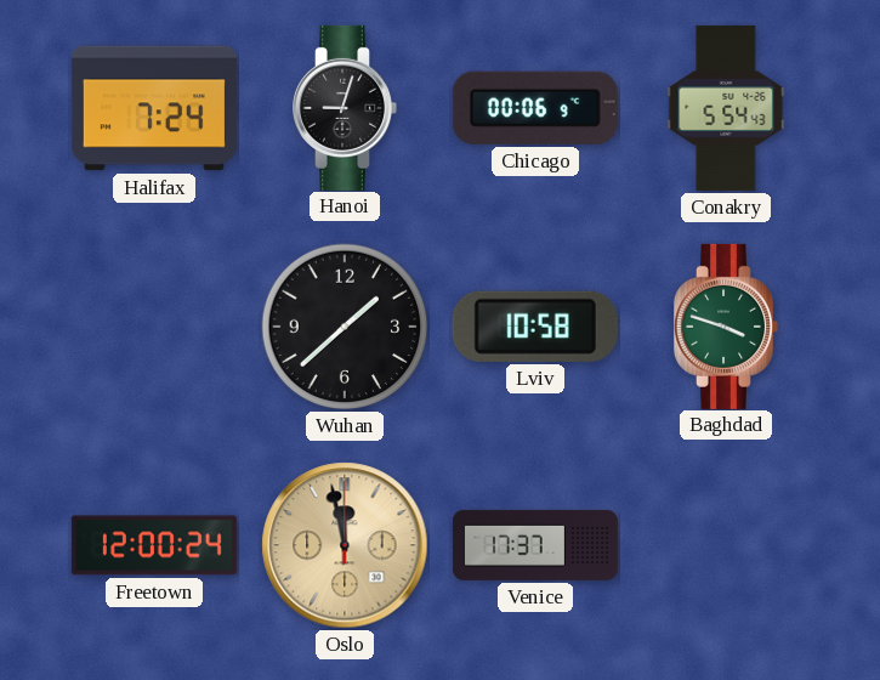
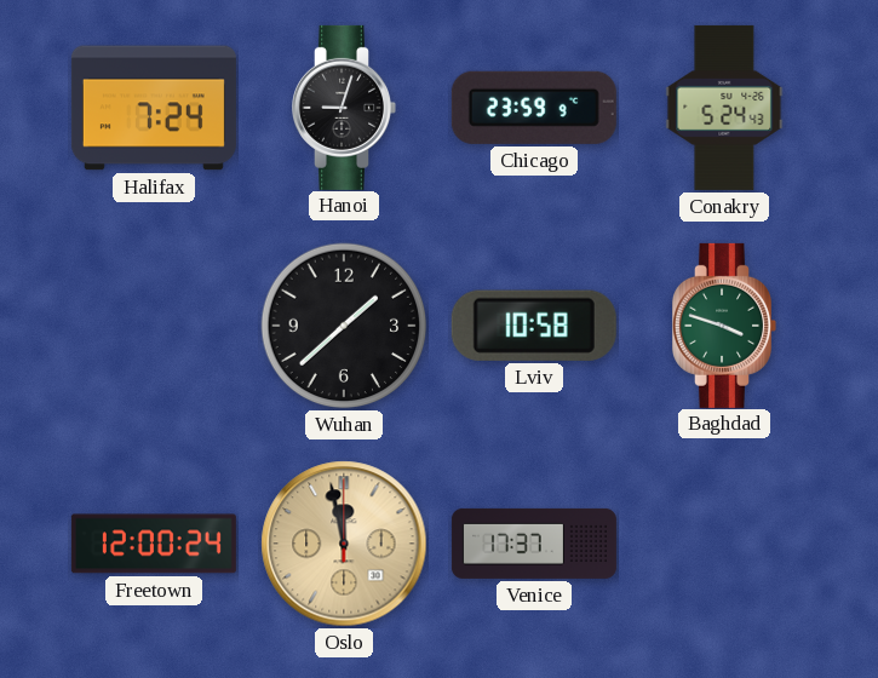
Chicago: 00:06 -> 23:59 (534, 108)
Conakry: 5:54 -> 5:24 (724, 108)
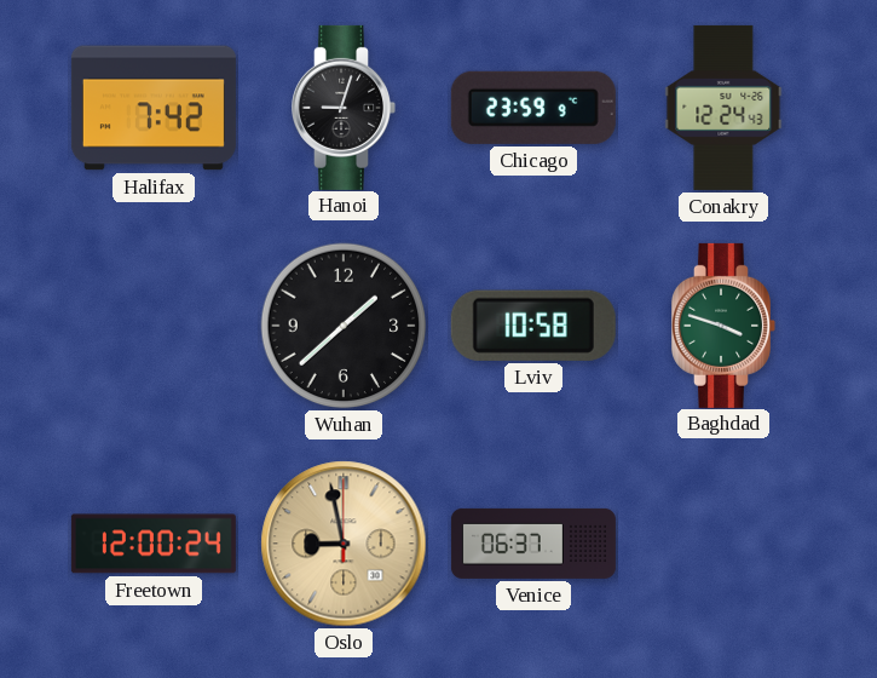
Halifax: 7:24 -> 7:42 (154, 108)
Conakry: 5:24 -> 12:24 (723, 108)
Oslo: 11:58 -> 8:58 (344, 544)
Venice: 17:37 -> 06:37 (533, 544)
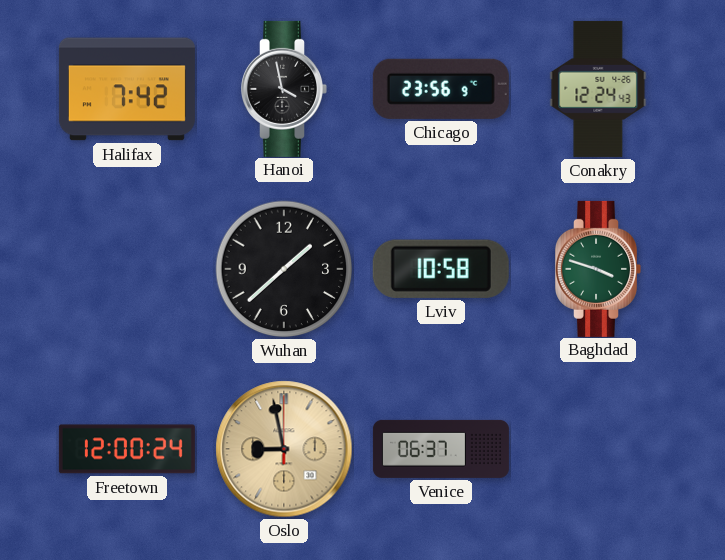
Hanoi: 9:03 -> 3:58 (284, 89)
Chicago: 23:59 -> 23:56 (441, 89)
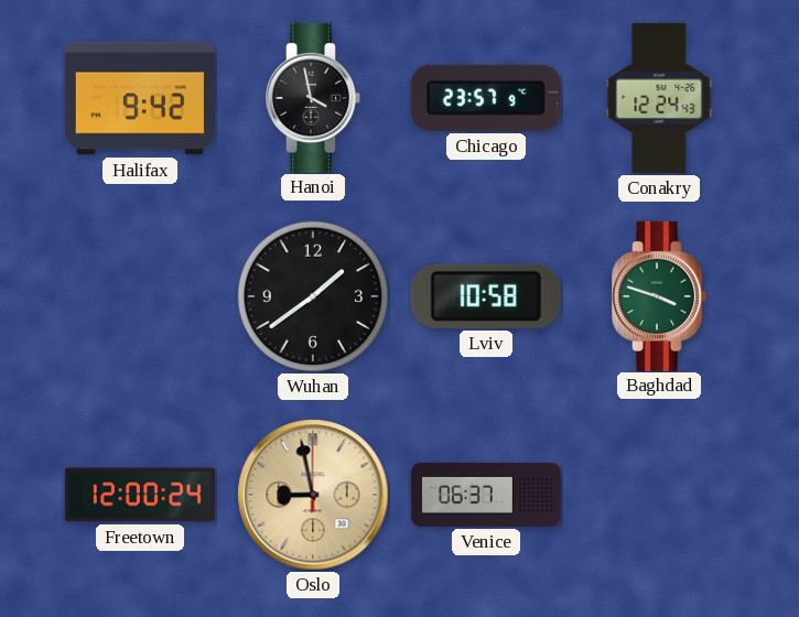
Halifax: 7:42 -> 9:42 (140, 98)
Chicago: 23:56 -> 23:57 (486, 98)
Wuhan: 1:38 -> 1:39 (313, 296)
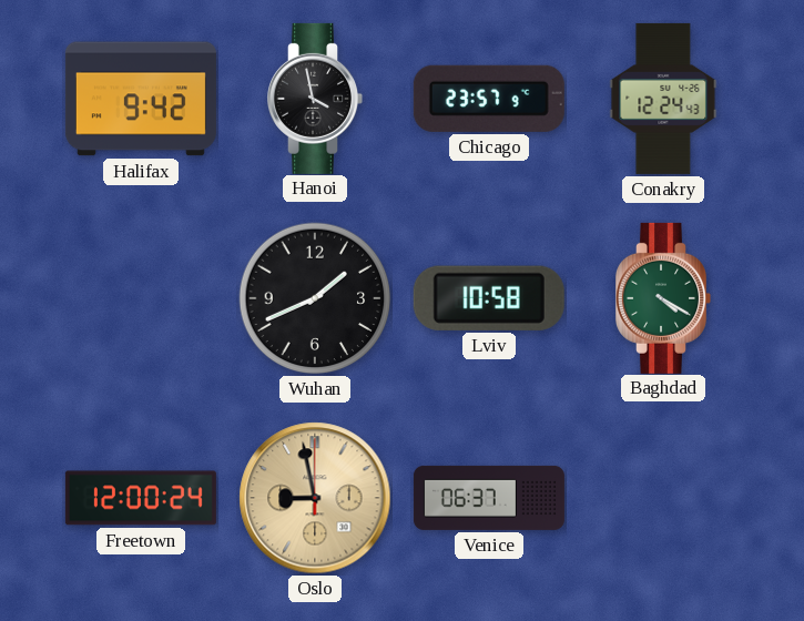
Wuhan: 1:39 -> 1:41 (315, 298)
Baghdad: 3:48 -> 4:20 (663, 298)
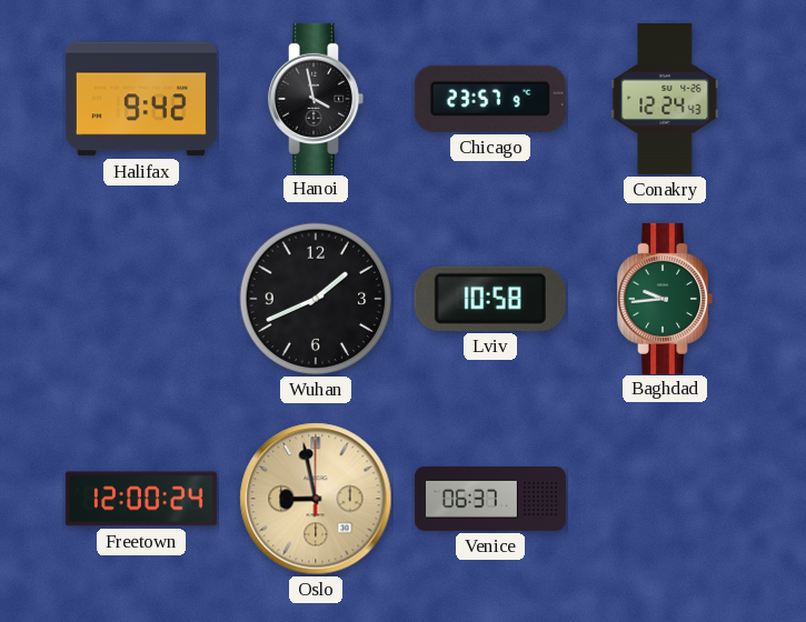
Baghdad: 4:20 -> 9:44 (665, 299)
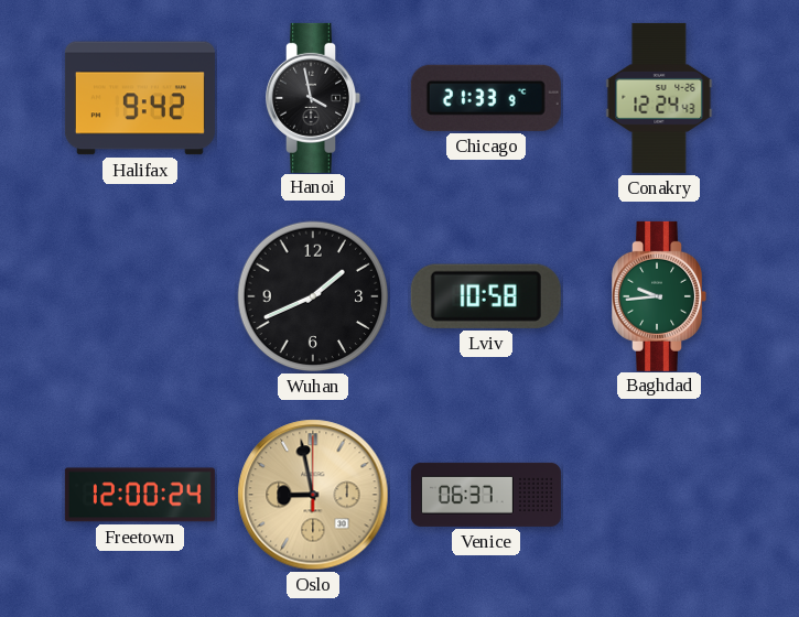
Chicago: 23:57 -> 21:33 (486, 98)
